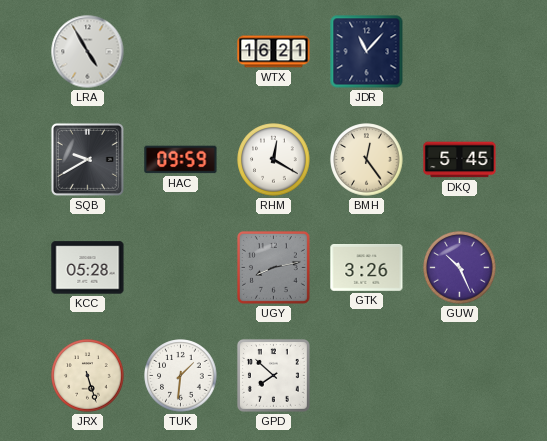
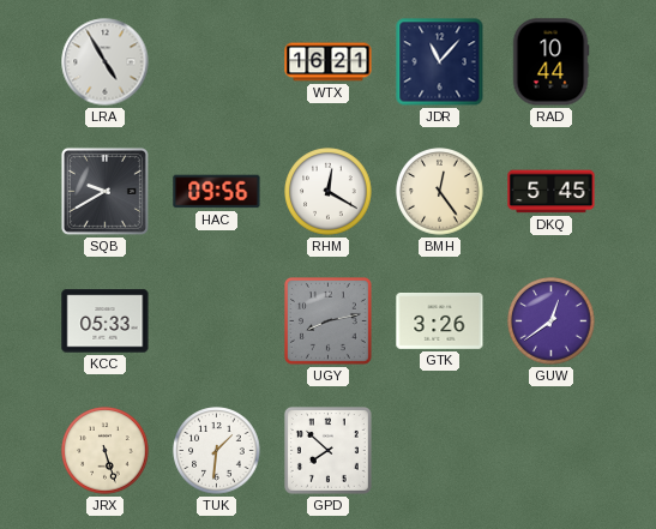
RAD: none -> 10:44 (550, 62)
HAC: 09:59 -> 09:56 (217, 192)
KCC: 05:28 -> 05:33 (106, 321)
GUW: 10:26 -> 12:39 (552, 321)
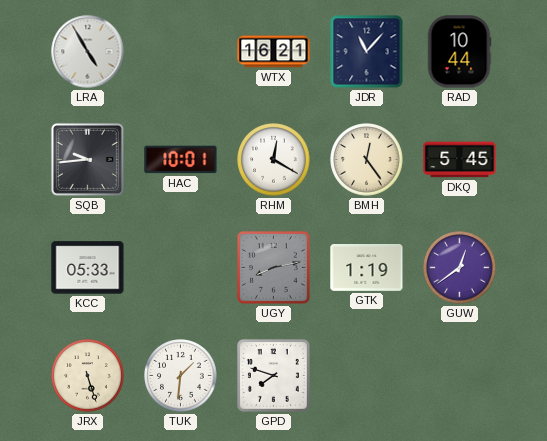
SQB: 9:40 -> 9:44 (87, 159)
HAC: 09:56 -> 10:01 (181, 160)
GTK: 3:26 -> 1:19 (367, 268)
GPD: 7:52 -> 7:48 (273, 375)
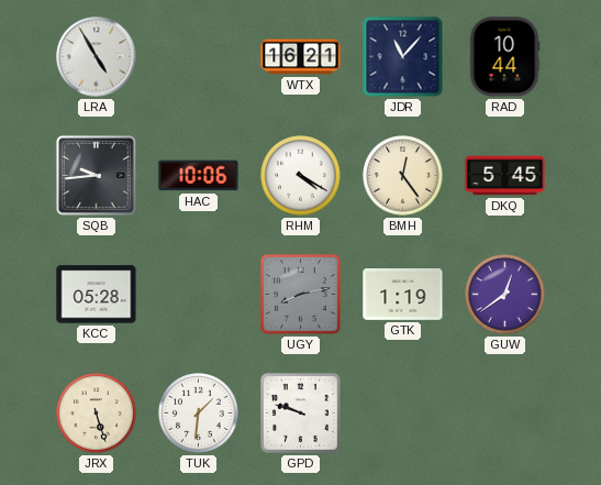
HAC: 10:01 -> 10:06 (199, 176)
RHM: 12:20 -> 4:20 (301, 176)
KCC: 05:33 -> 05:28 (97, 295)
GPD: 7:48 -> 9:48 (300, 412)
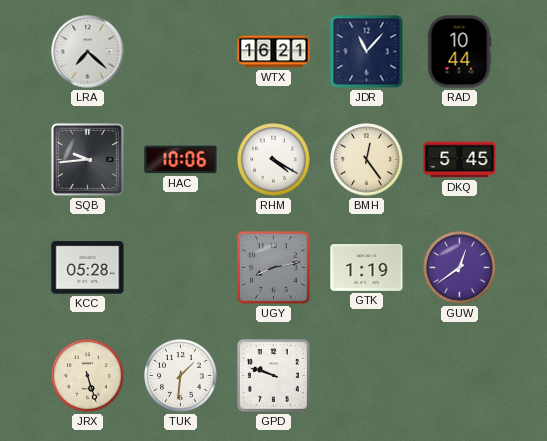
LRA: 4:55 -> 7:22 (88, 52)
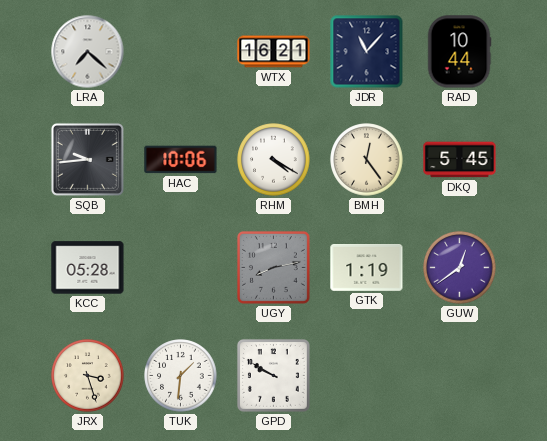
JRX: 5:27 -> 3:27 (88, 376)
GPD: 9:48 -> 9:50 (273, 375)
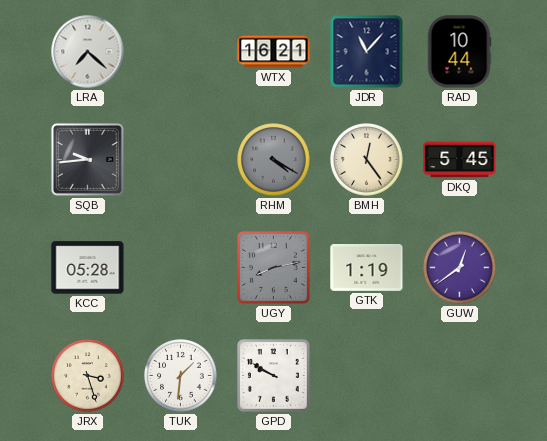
HAC: 10:06 -> none (181, 160)
RHM dial: white -> grey (274, 160)
